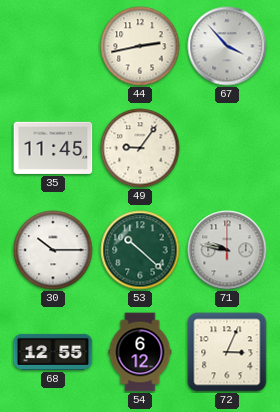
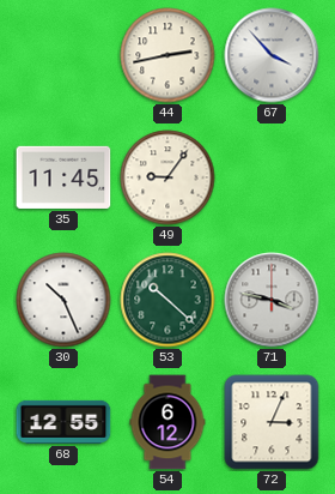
30: 10:15 -> 10:26 (63, 300)
71: 9:47 -> 3:47 (272, 300)
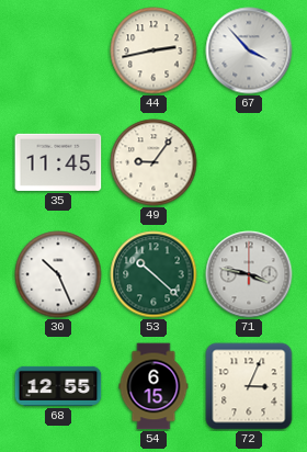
54: 6:12 -> 6:15 (153, 386)
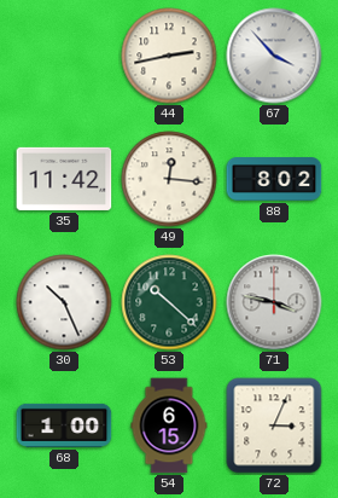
35: 11:45 -> 11:42 (64, 179)
49: 9:06 -> 12:16 (169, 179)
88: none -> 8:02 (274, 179)
68: 12:55 -> 1:00 (64, 425)
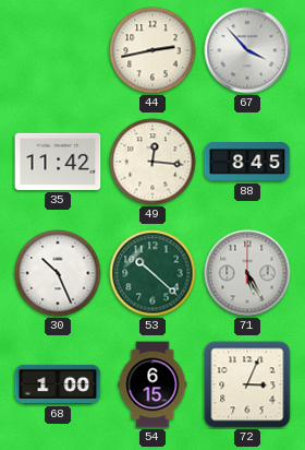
88: 8:02 -> 8:45 (247, 162)
71: 3:47 -> 5:25 (247, 273)
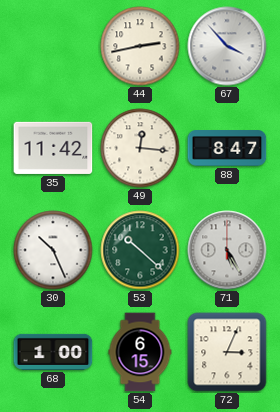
88: 8:45 -> 8:47 (227, 148)
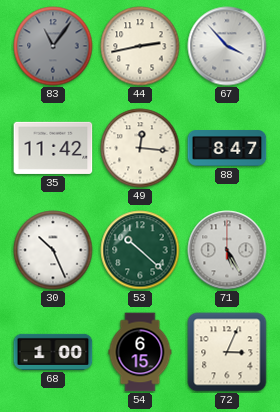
83: none -> 11:06 (53, 46)
